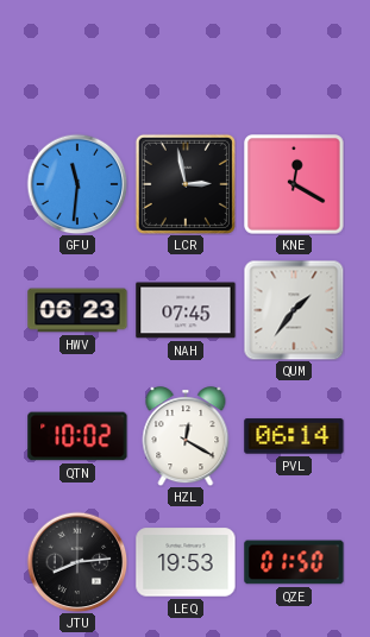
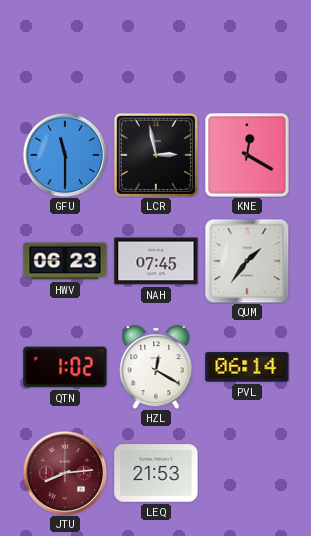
GFU: 11:31 -> 11:30 (65, 155)
QTN: 10:02 -> 1:02 (65, 367)
JTU dial: black -> burgundy (65, 473)
LEQ: 19:53 -> 21:53 (156, 473)
QZE: 01:50 -> none (294, 562)
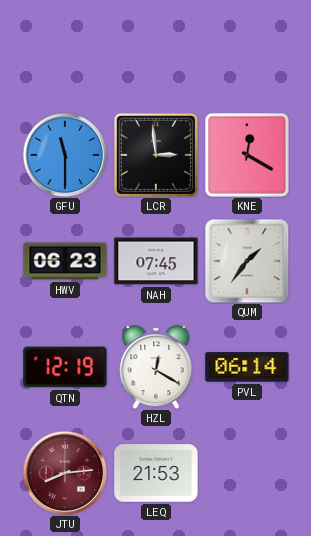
LCR: 2:58 -> 2:59 (156, 155)
QTN: 1:02 -> 12:19 (65, 367)
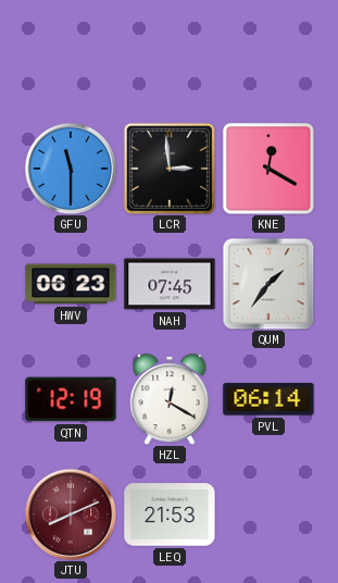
JTU: 8:14 -> 8:11 (71, 514)
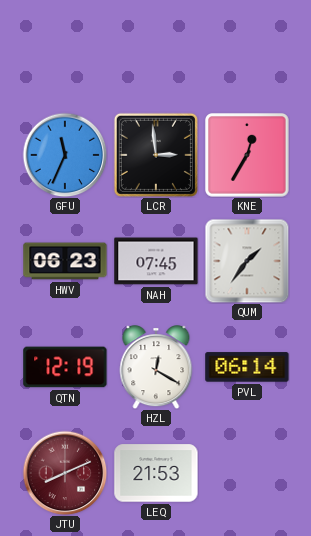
GFU: 11:30 -> 11:34 (65, 155)
KNE: 12:20 -> 12:35 (248, 156)
